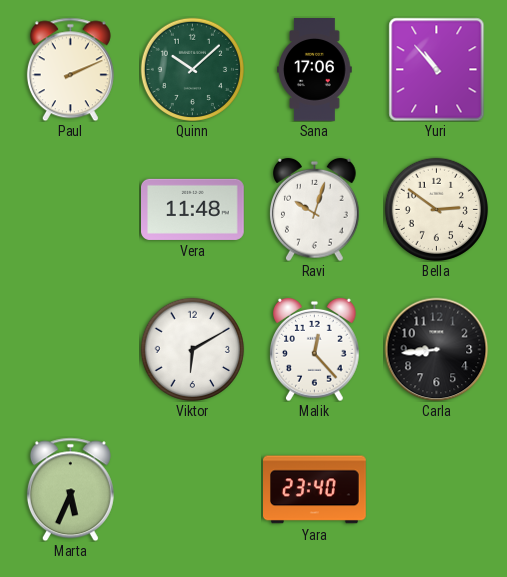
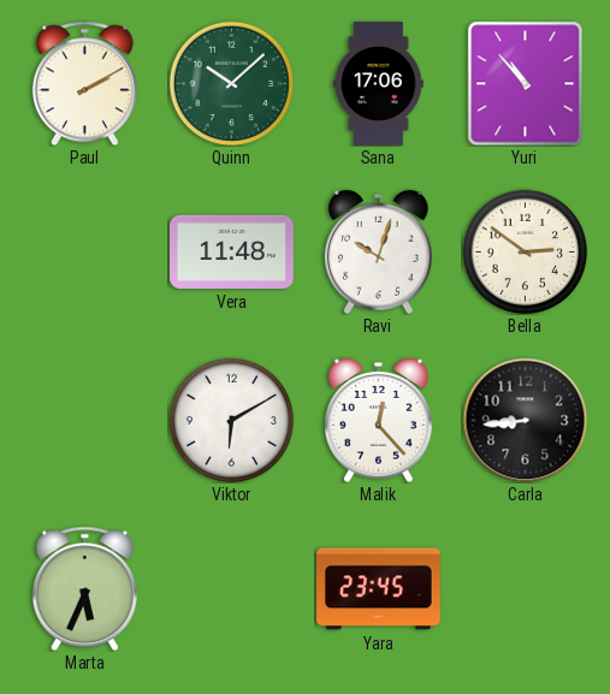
Paul: 2:11 -> 2:10 (84, 83)
Yara: 23:40 -> 23:45 (379, 589)
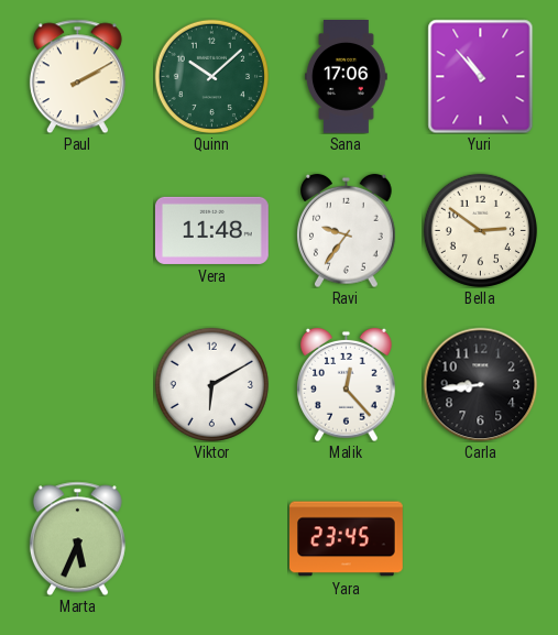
Ravi: 10:03 -> 9:36 (347, 230)
